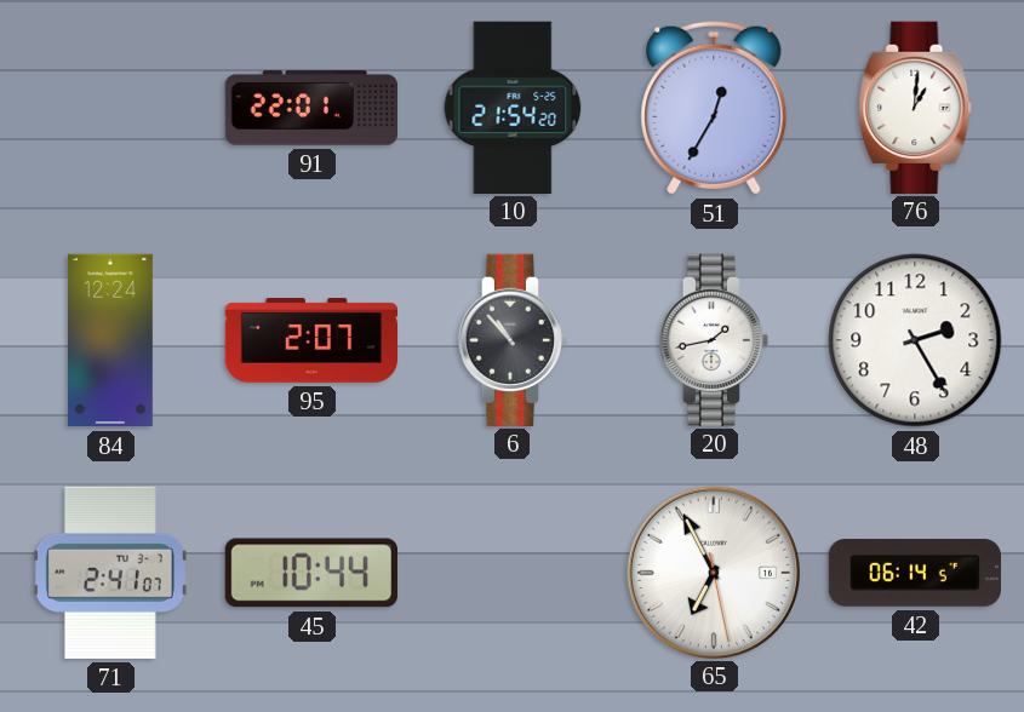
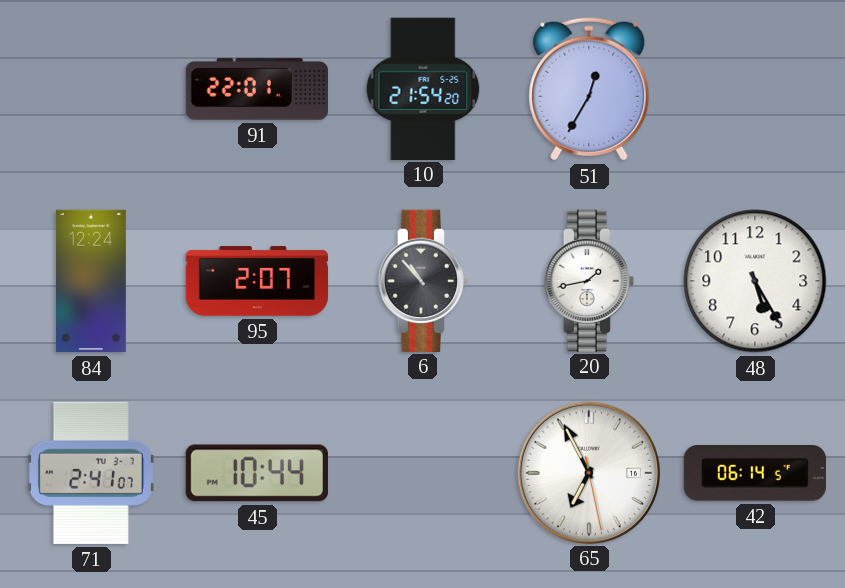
76: 1:01 -> none (915, 107)
48: 2:25 -> 5:25 (755, 281)
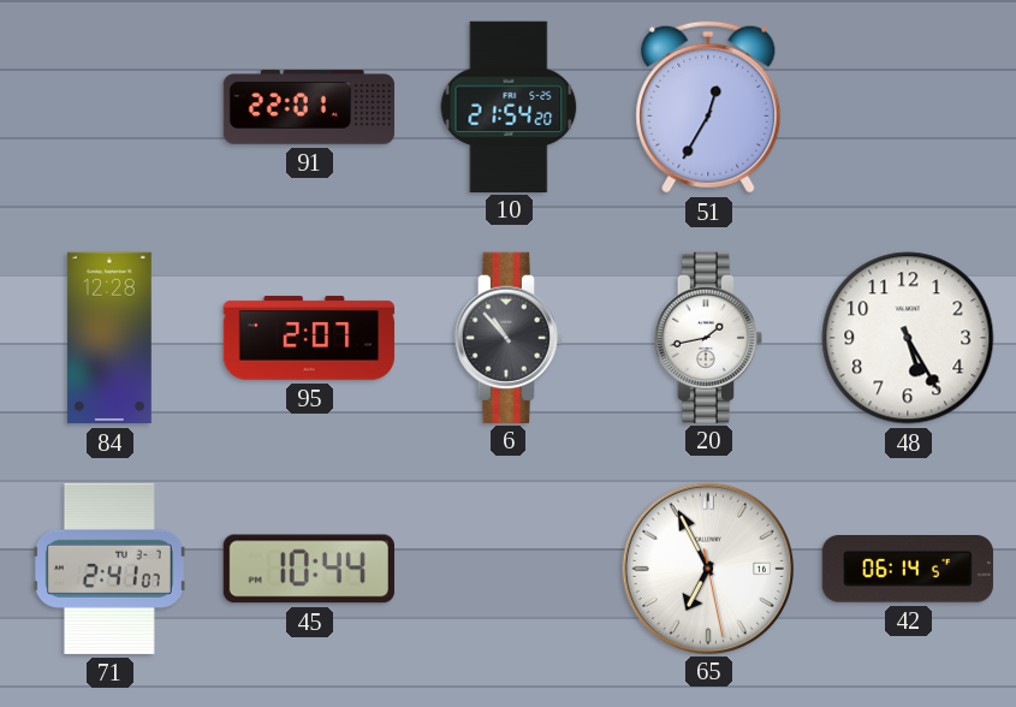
84: 12:24 -> 12:28 (109, 338)
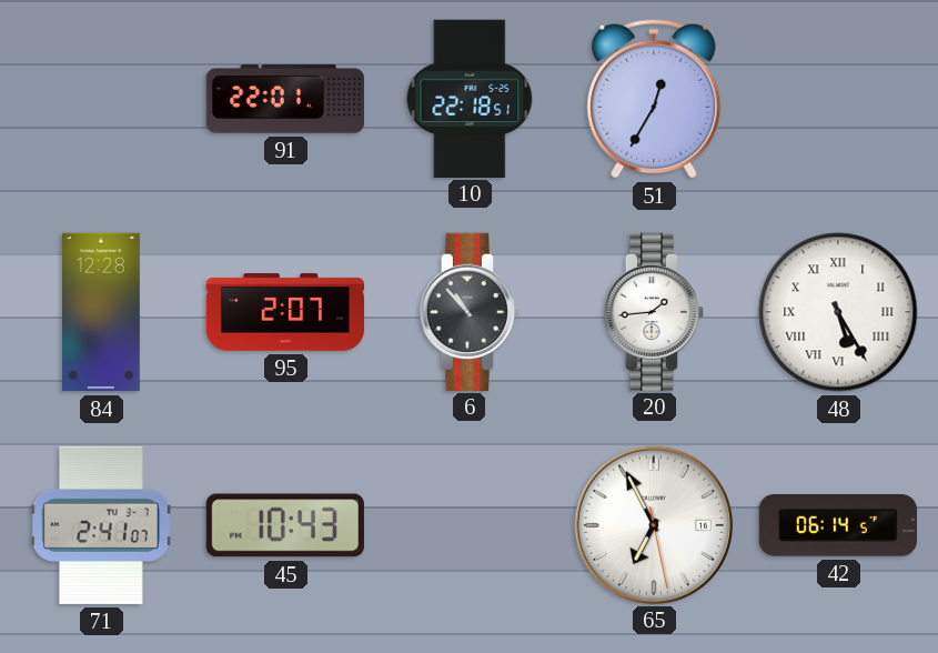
10: 21:54 -> 22:18 (470, 98)
20: 1:43 -> 1:44 (653, 311)
48 numerals: Arabic -> Roman (838, 312)
45: 10:44 -> 10:43 (285, 525)
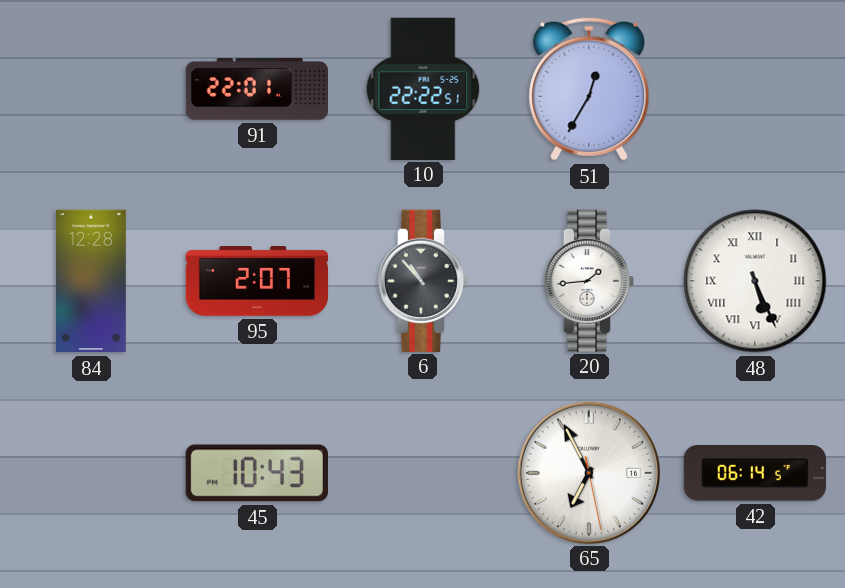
10: 22:18 -> 22:22 (423, 88)
48: 5:25 -> 5:26 (755, 281)
71: 2:41 -> none (101, 525)
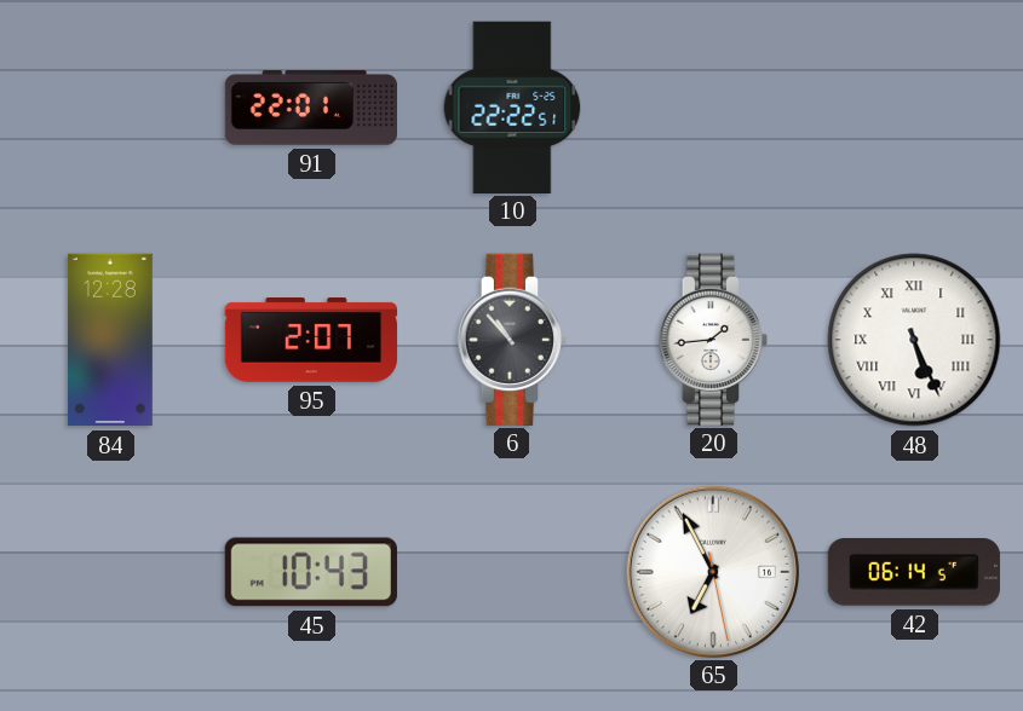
51: 12:35 -> none (589, 89)
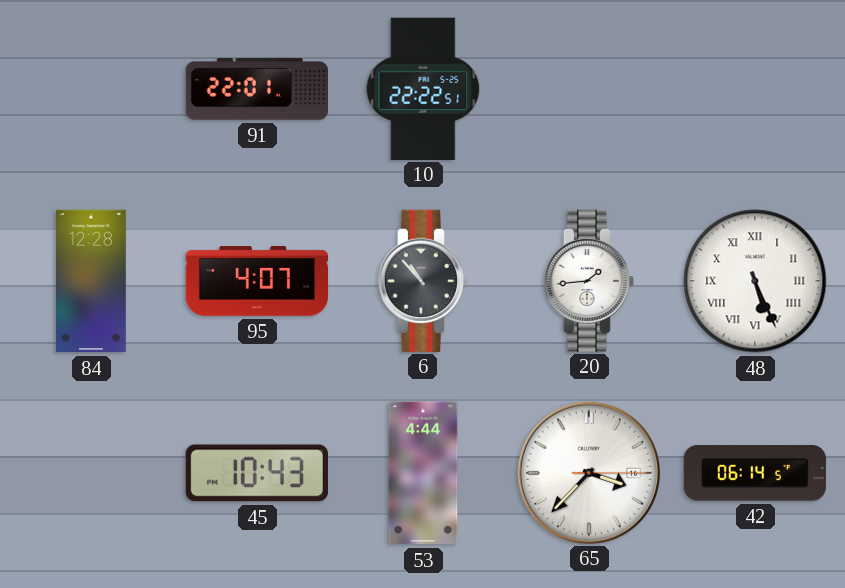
95: 2:07 -> 4:07 (257, 281)
53: none -> 4:44 (423, 473)
65: 6:55 -> 3:37 (588, 472)
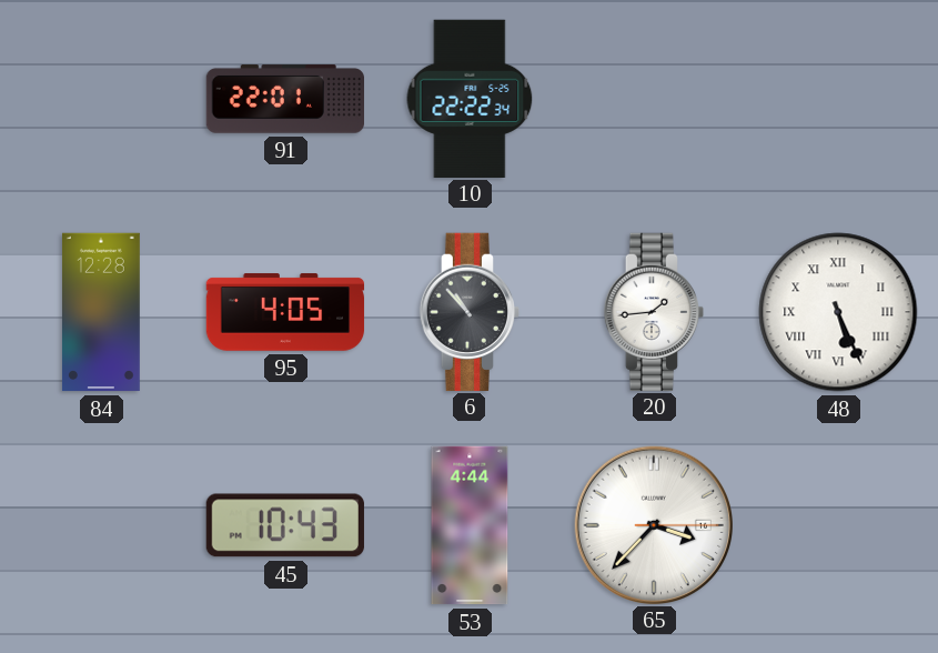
10: 22:22:51 -> 22:22:34 (470, 98)
95: 4:07 -> 4:05 (285, 312)
42: 06:14 -> none (755, 474)
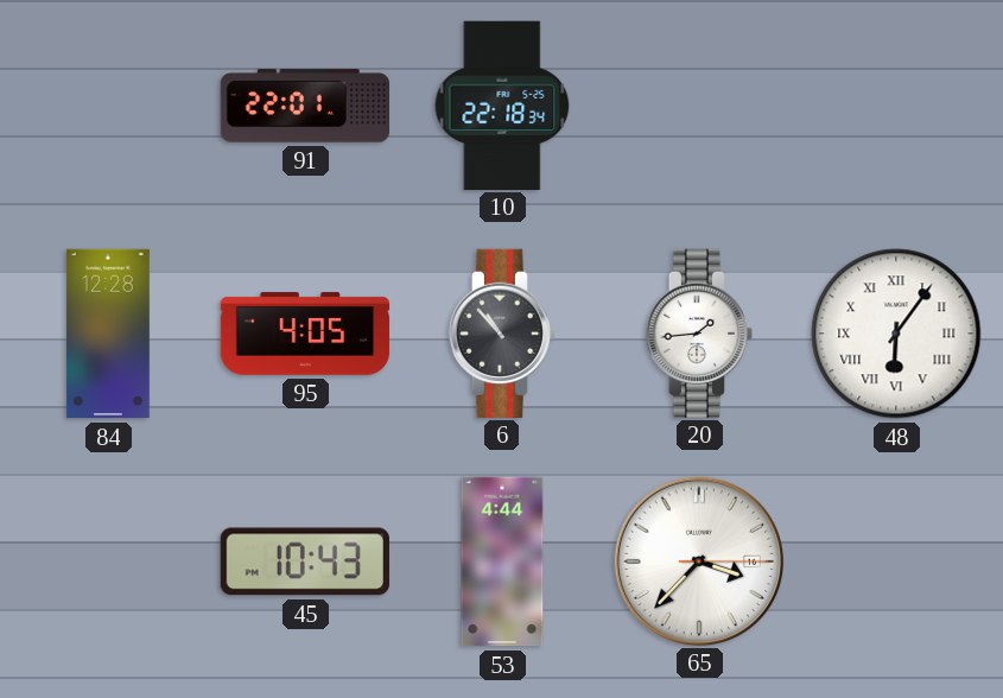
10: 22:22 -> 22:18 (502, 104)
48: 5:26 -> 6:06 (896, 334)
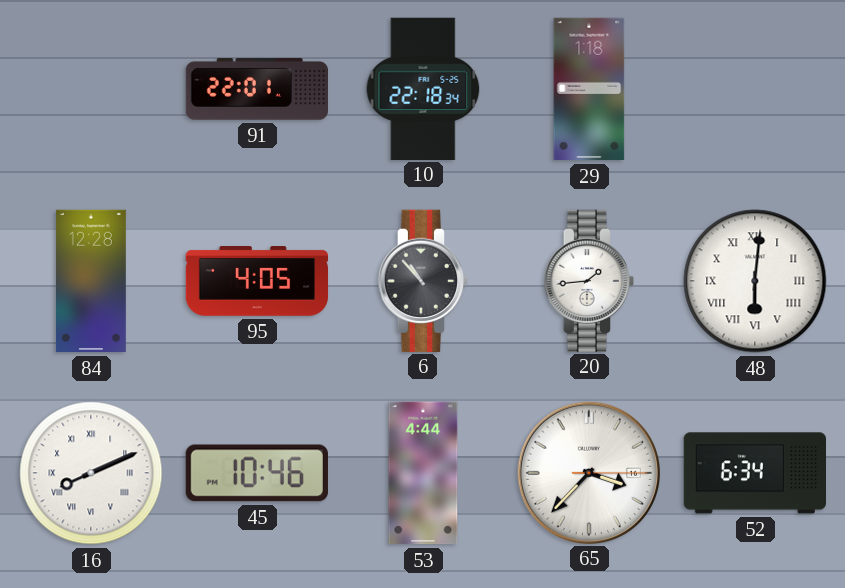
29: none -> 1:18 (589, 89)
48: 6:06 -> 6:01 (755, 281)
16: none -> 8:11 (91, 473)
45: 10:43 -> 10:46 (257, 473)
52: none -> 6:34 (754, 473)
